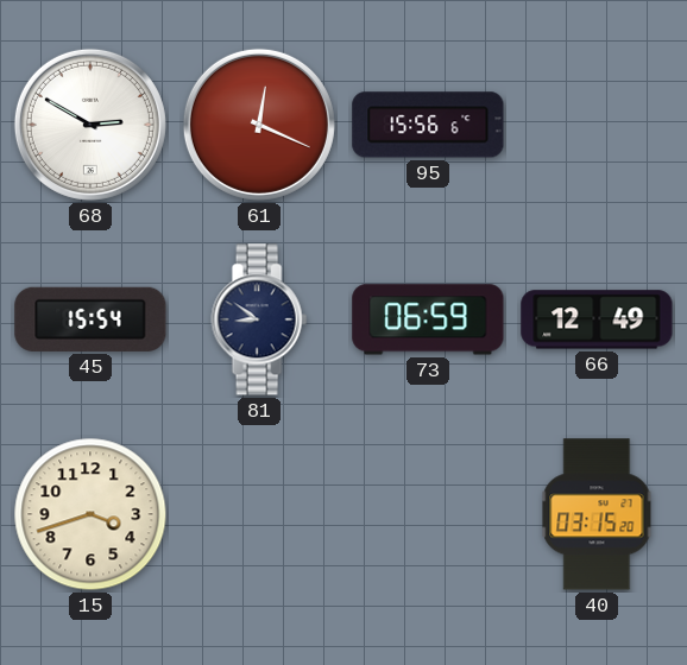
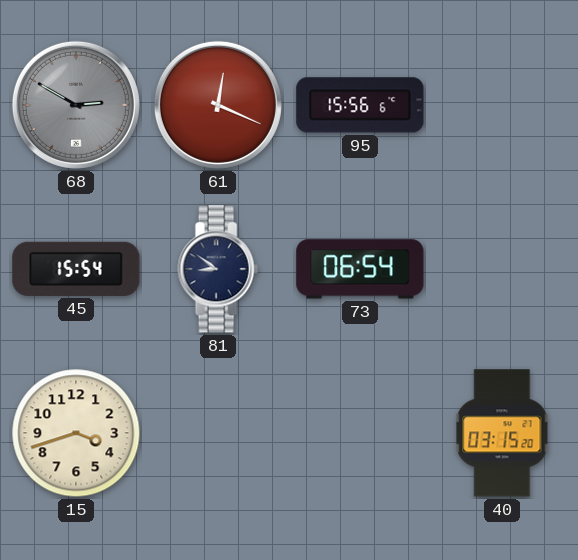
68 dial: white -> grey (76, 105)
73: 06:59 -> 06:54 (360, 269)
66: 12:49 -> none (597, 319)
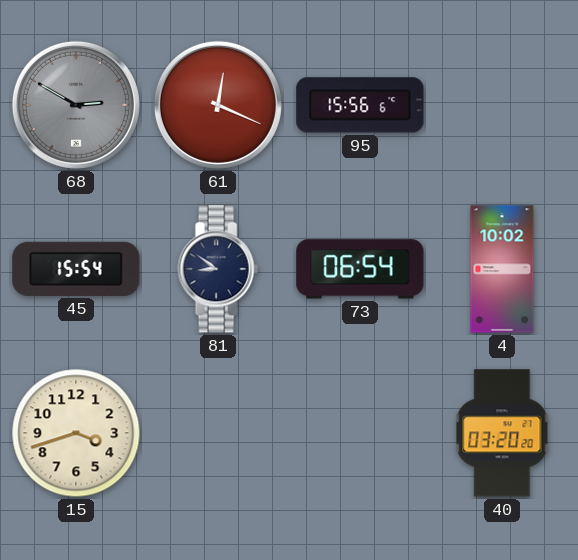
4: none -> 10:02 (502, 269)
40: 03:15 -> 03:20 (502, 433)
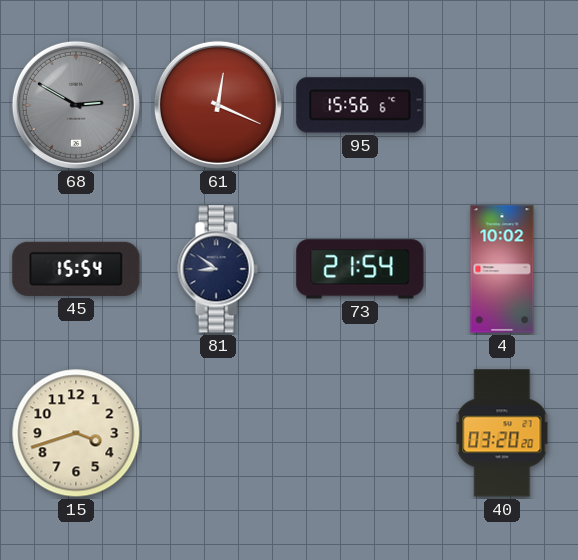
73: 06:54 -> 21:54 (360, 269)
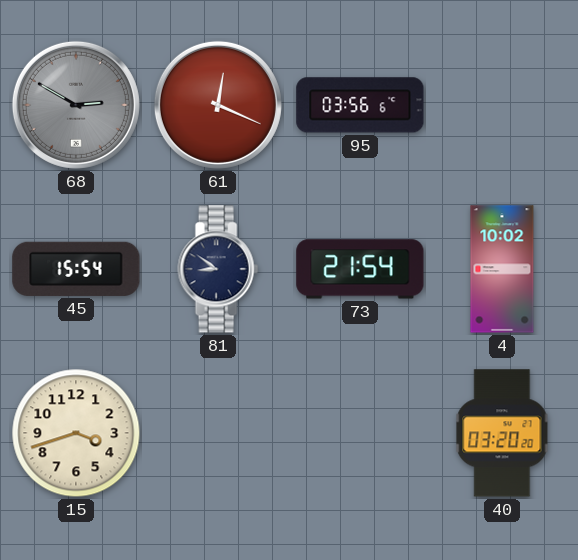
95: 15:56 -> 03:56 (360, 105)
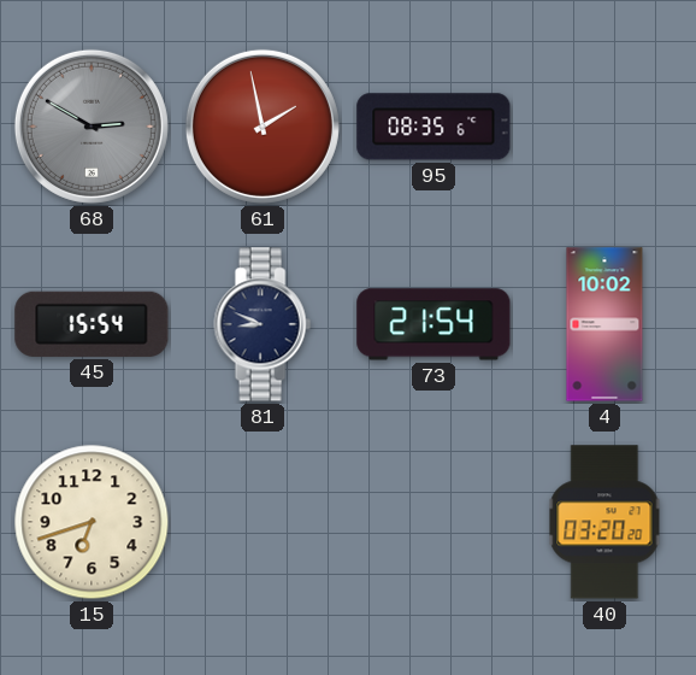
61: 12:19 -> 1:58 (263, 127)
95: 03:56 -> 08:35 (433, 127)
81: 8:51 -> 8:49 (263, 324)
15: 3:42 -> 6:42 (92, 522)
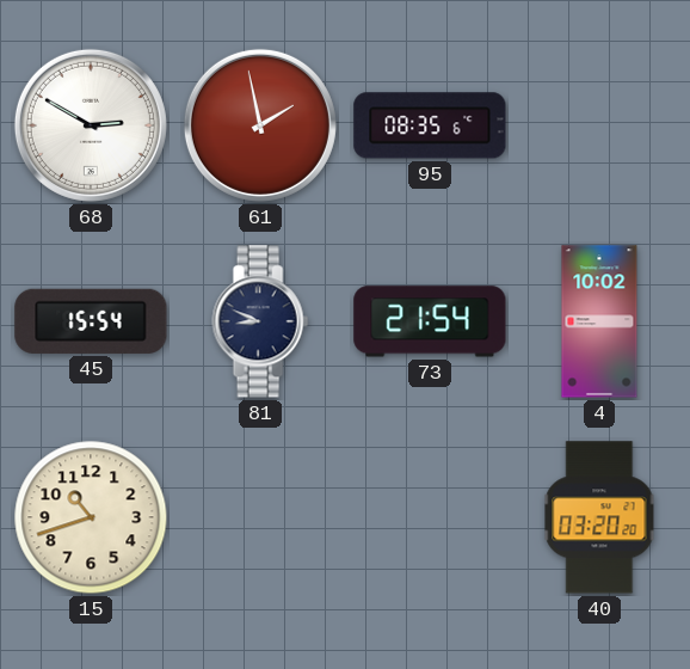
68 dial: grey -> white (91, 125)
15: 6:42 -> 10:42 (91, 517)
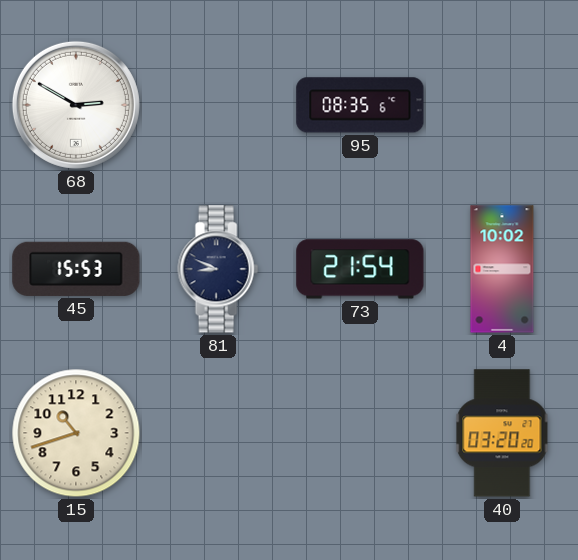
61: 1:58 -> none (260, 125)
45: 15:54 -> 15:53 (76, 269)
